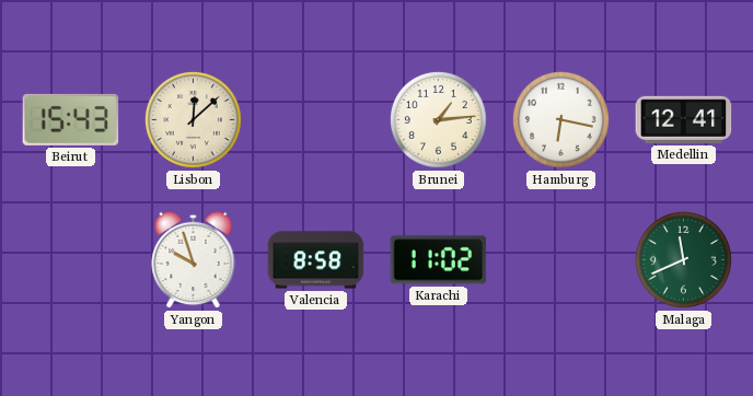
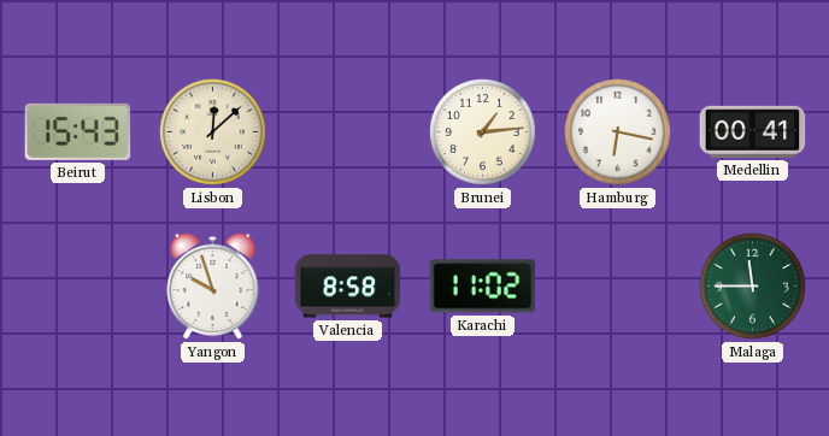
Medellin: 12:41 -> 00:41 (753, 131)
Malaga: 11:41 -> 11:45 (752, 285)
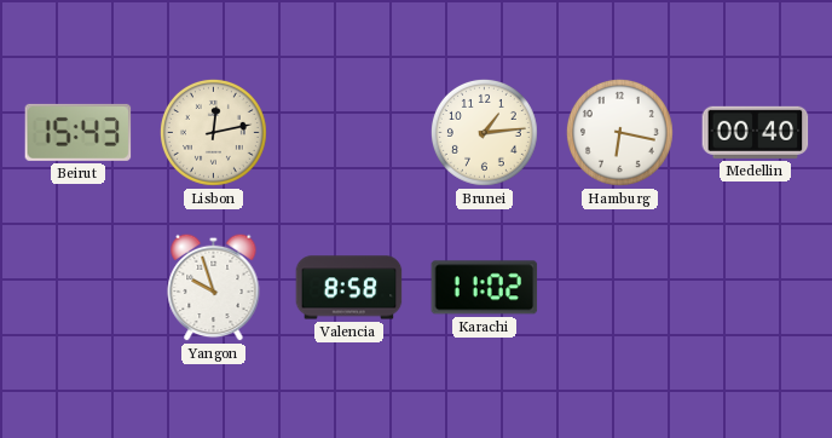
Lisbon: 12:08 -> 12:13 (213, 132)
Medellin: 00:41 -> 00:40 (756, 132)
Malaga: 11:45 -> none (752, 285)
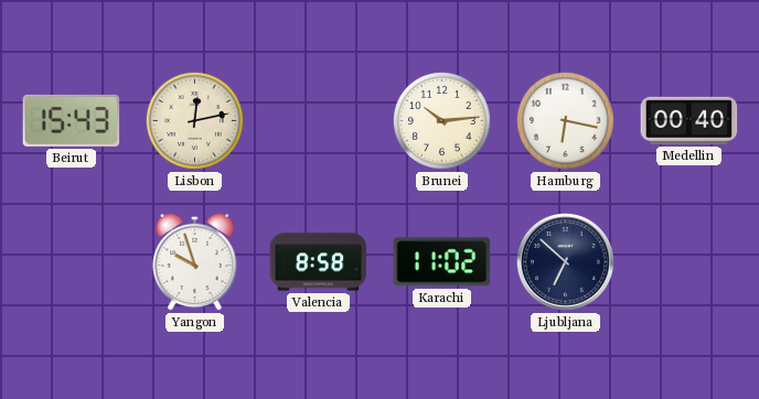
Brunei: 1:14 -> 10:14 (441, 120)
Ljubljana: none -> 6:52 (565, 261)
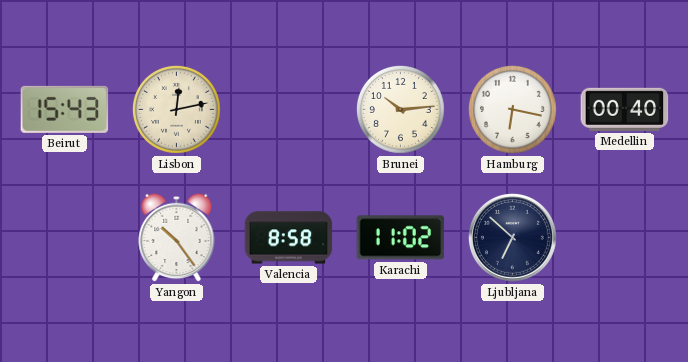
Yangon: 9:57 -> 10:24 (177, 237)
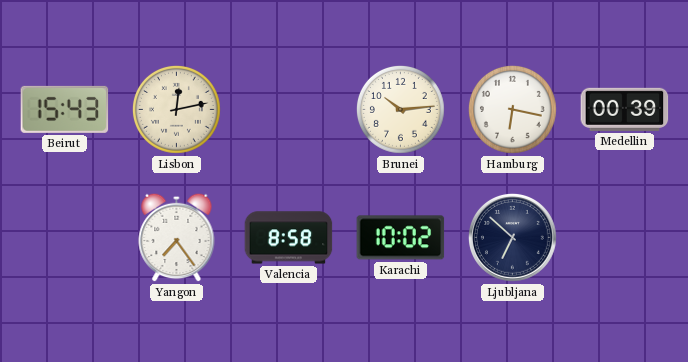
Medellin: 00:40 -> 00:39 (625, 109)
Yangon: 10:24 -> 7:24 (177, 237)
Karachi: 11:02 -> 10:02 (401, 238)
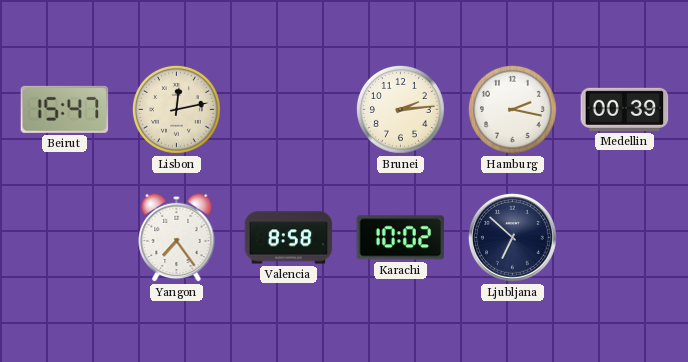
Beirut: 15:43 -> 15:47 (65, 109)
Brunei: 10:14 -> 2:14 (400, 109)
Hamburg: 6:17 -> 2:17 (512, 109)
